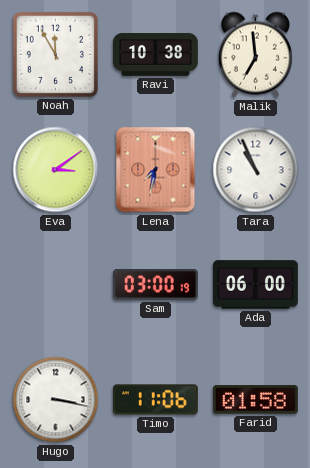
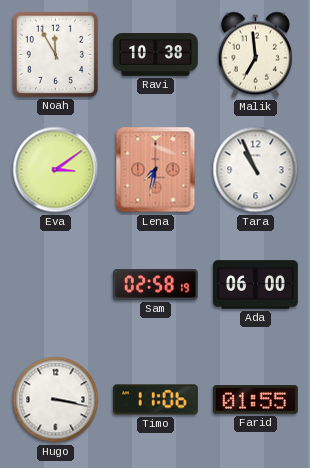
Sam: 03:00 -> 02:58 (156, 285)
Farid: 01:58 -> 01:55 (255, 400)
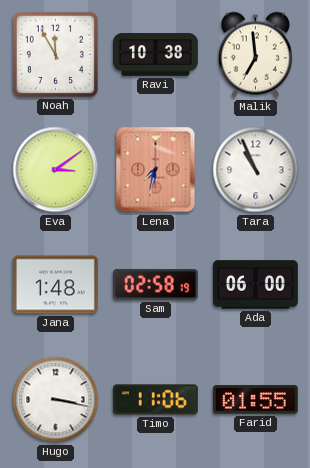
Jana: none -> 1:48 (55, 285)
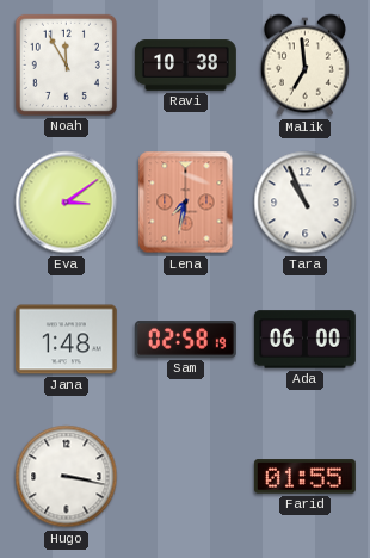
Timo: 11:06 -> none (155, 400)
